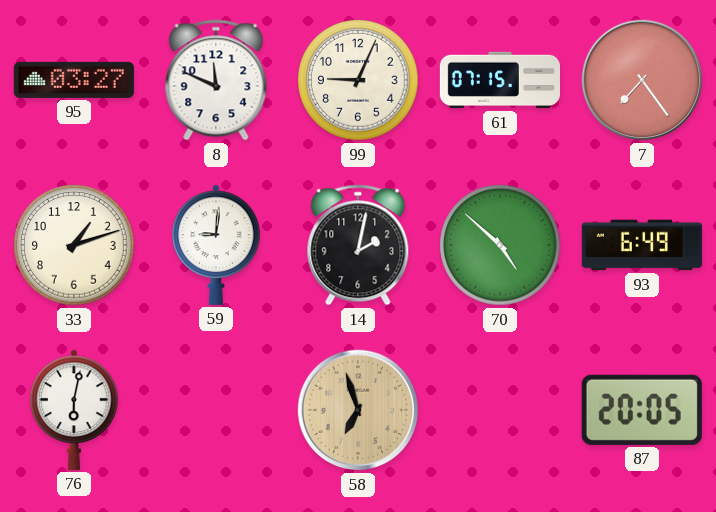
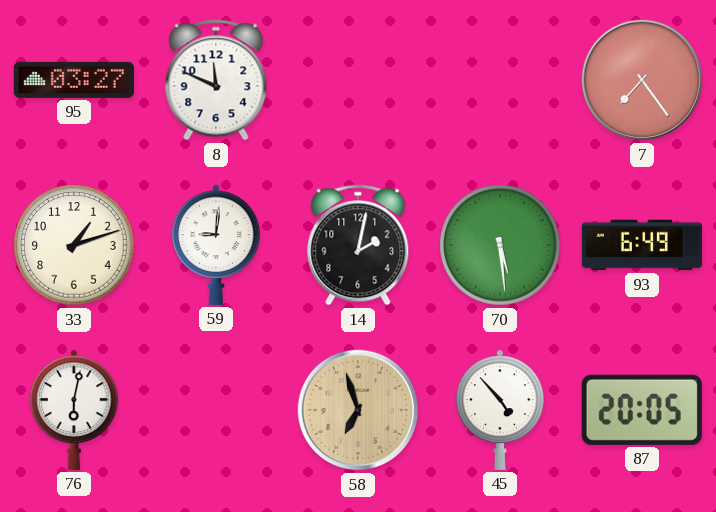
99: 9:04 -> none (358, 80)
61: 07:15 -> none (499, 80)
70: 4:52 -> 5:29 (500, 245)
45: none -> 4:53 (500, 410)
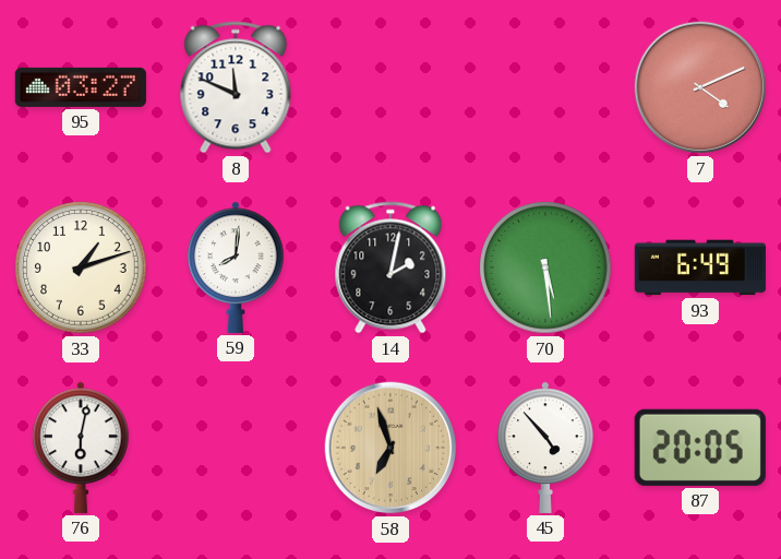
7: 7:24 -> 4:11 (700, 87)
59: 9:01 -> 8:01 (236, 267)
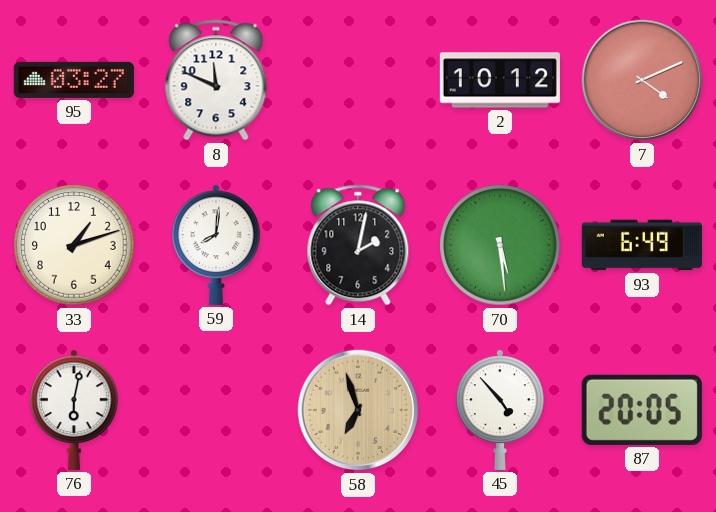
2: none -> 10:12 (500, 80)
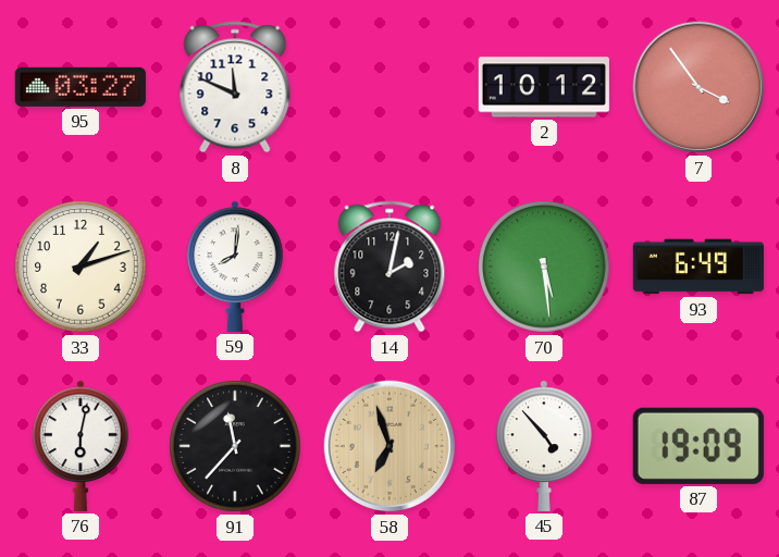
7: 4:11 -> 3:54 (698, 87)
91: none -> 11:37 (235, 446)
87: 20:05 -> 19:09 (698, 446)
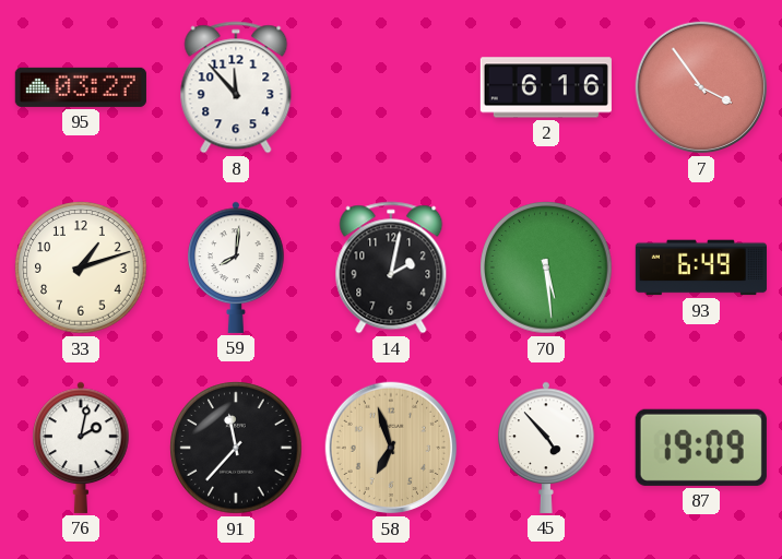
8: 11:49 -> 11:53 (236, 87)
2: 10:12 -> 6:16 (546, 87)
76: 6:02 -> 2:02 (81, 448)
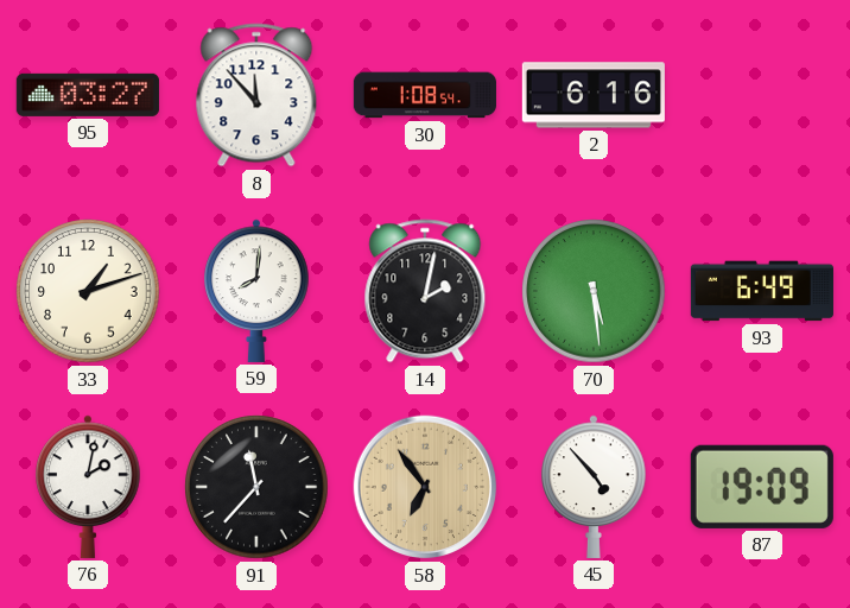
30: none -> 1:08 (425, 95)
7: 3:54 -> none (701, 87)
58: 6:57 -> 6:54 (425, 487)
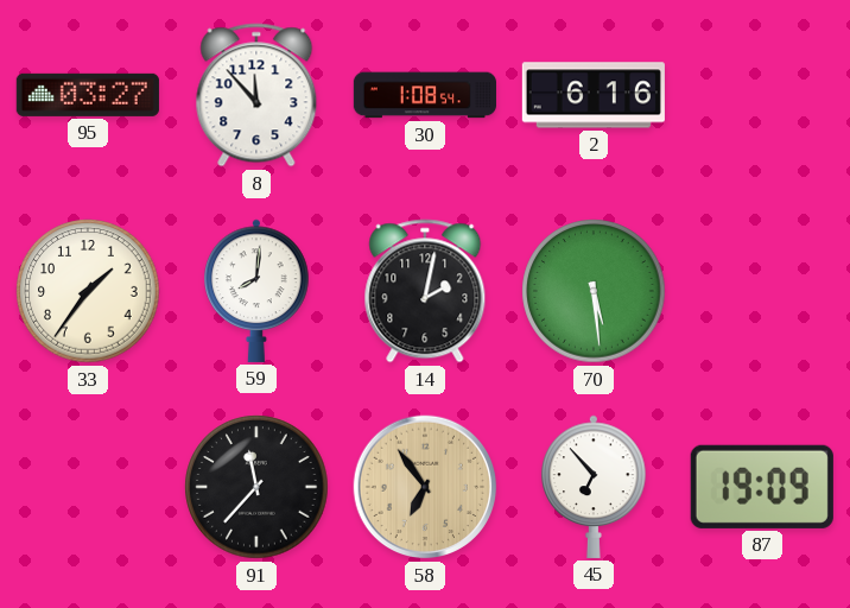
33: 1:12 -> 1:36 (88, 291)
93: 6:49 -> none (762, 291)
76: 2:02 -> none (88, 487)
45: 4:53 -> 6:53 (594, 487)
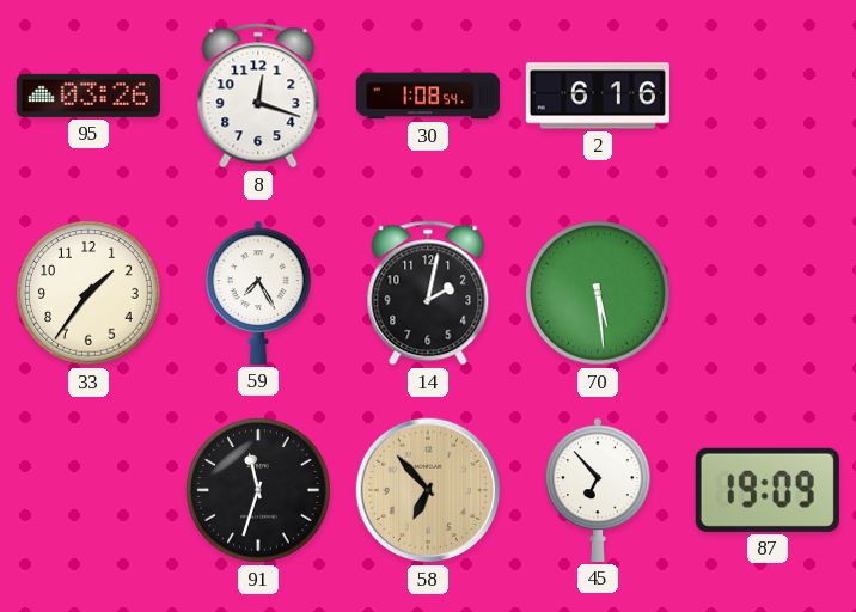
95: 03:27 -> 03:26 (88, 96)
8: 11:53 -> 12:18 (258, 96)
59: 8:01 -> 7:25 (258, 293)
91: 11:37 -> 11:33 (258, 490)
58: 6:54 -> 6:53 (428, 490)
